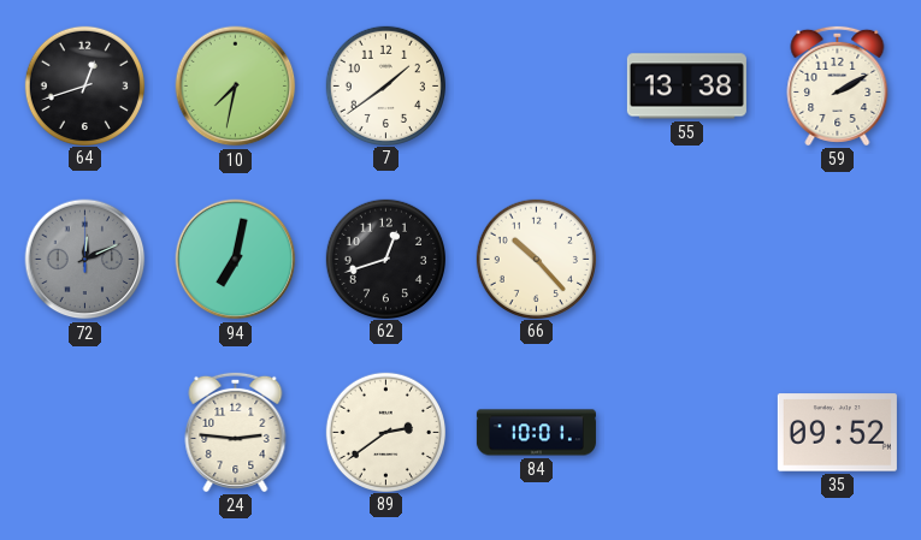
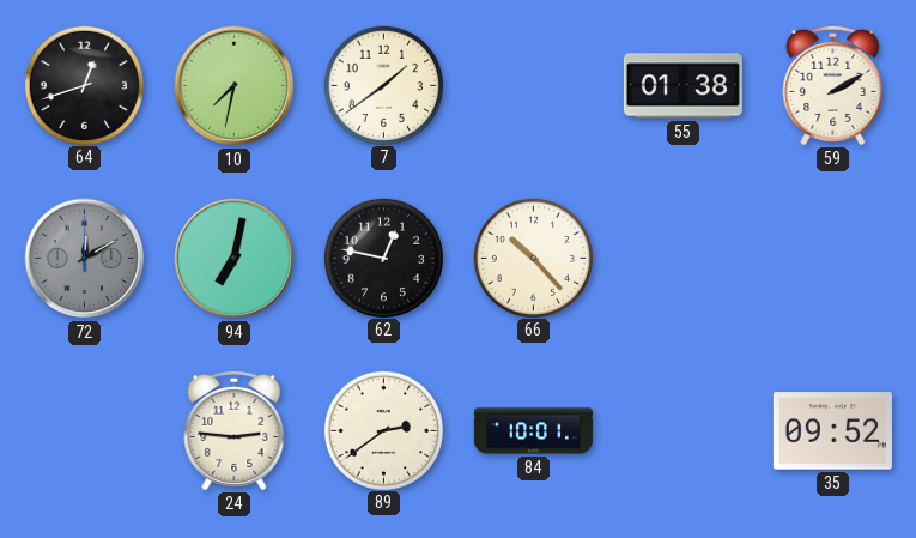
55: 13:38 -> 01:38 (683, 86)
72: 12:11 -> 12:10 (85, 259)
62: 12:42 -> 12:47 (383, 258)
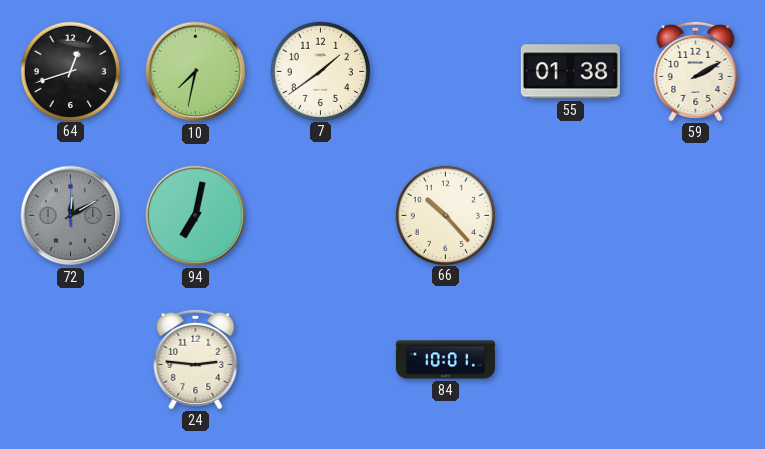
62: 12:47 -> none (383, 258)
89: 2:39 -> none (383, 430)
35: 09:52 -> none (832, 431)
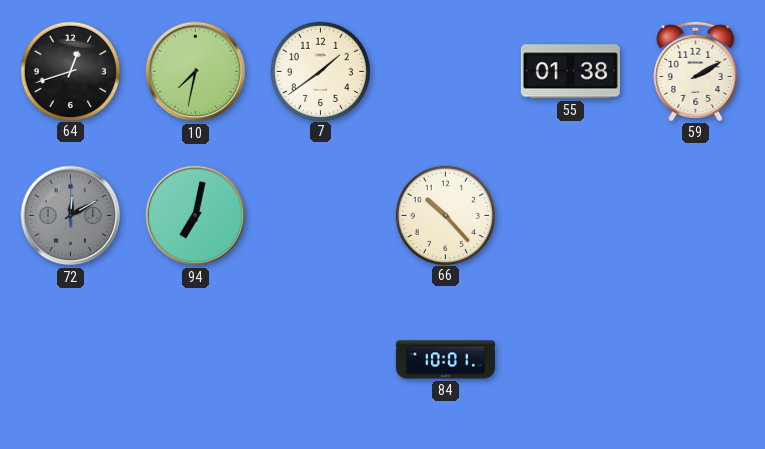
24: 2:46 -> none (196, 359)
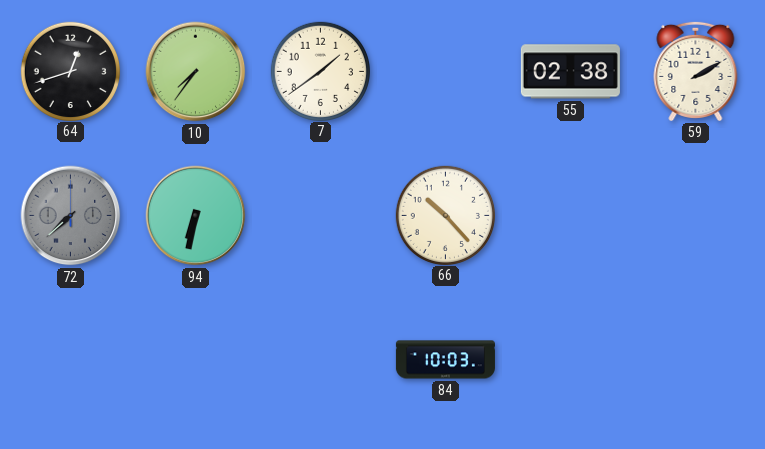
10: 7:32 -> 7:36 (196, 72)
55: 01:38 -> 02:38 (570, 72)
72: 12:10 -> 7:38 (71, 216)
94: 7:02 -> 6:32 (196, 216)
84: 10:01 -> 10:03 (445, 360)
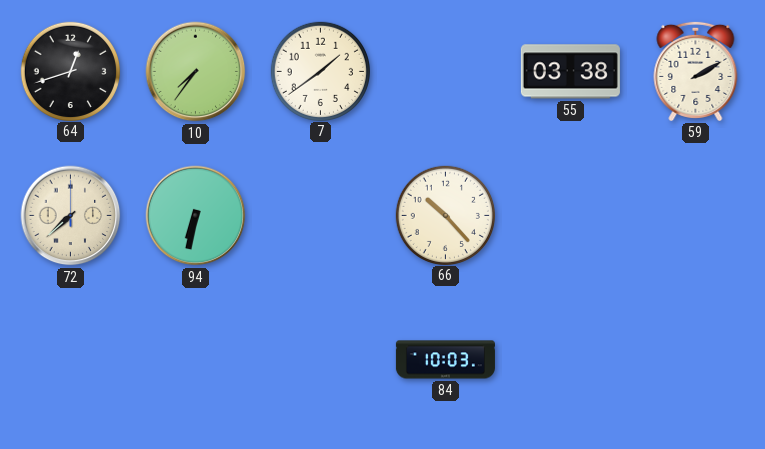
55: 02:38 -> 03:38 (570, 72)
72 dial: grey -> cream (71, 216)
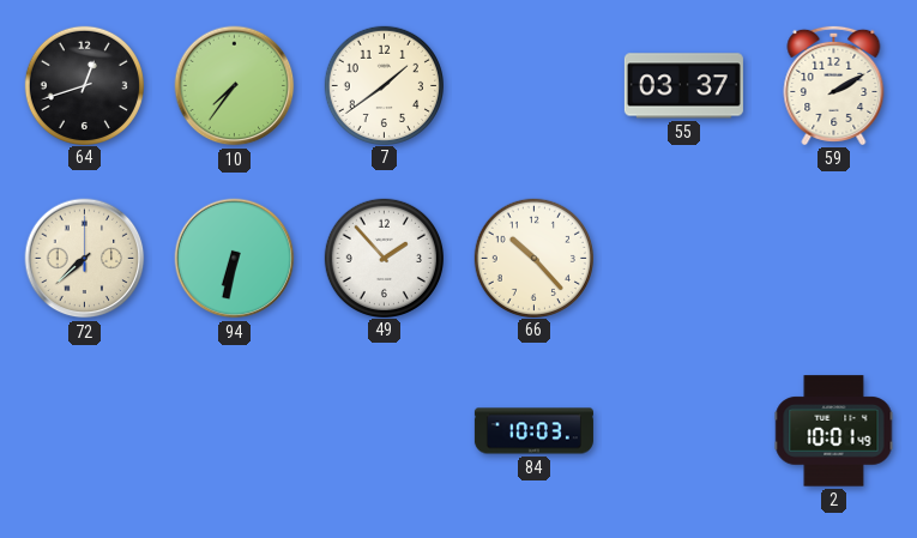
55: 03:38 -> 03:37 (683, 86)
49: none -> 1:53 (384, 258)
2: none -> 10:01 (834, 431)
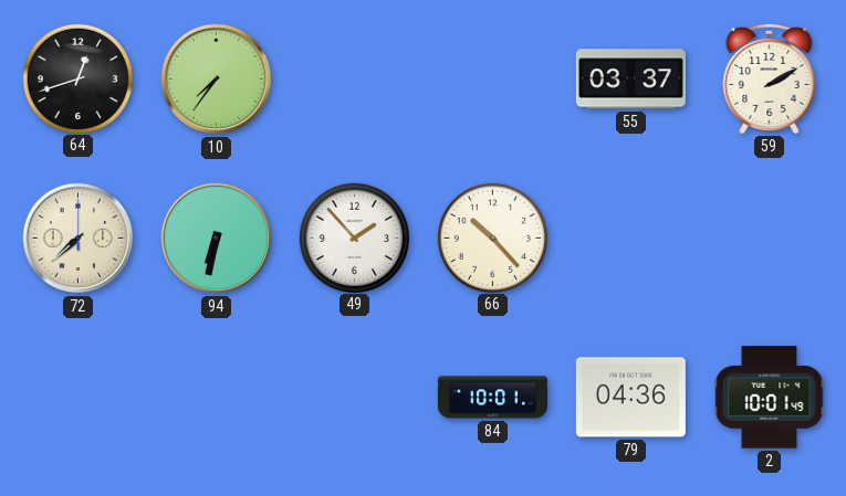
7: 1:39 -> none (384, 85)
84: 10:03 -> 10:01 (492, 398)
79: none -> 04:36 (630, 398)
